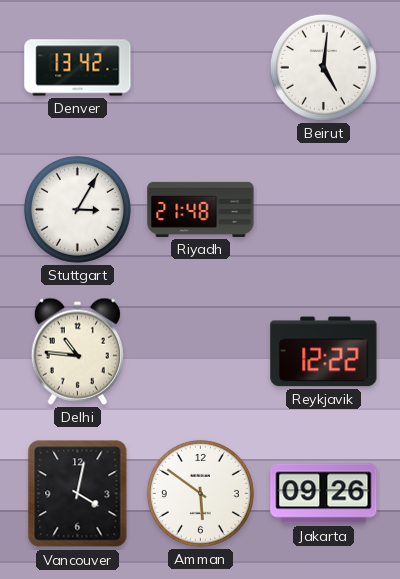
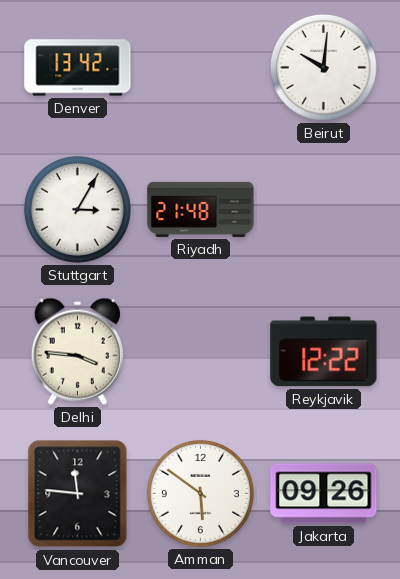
Beirut: 5:01 -> 10:01 (323, 67)
Delhi: 10:46 -> 3:46 (77, 351)
Vancouver: 4:02 -> 11:46 (78, 494)
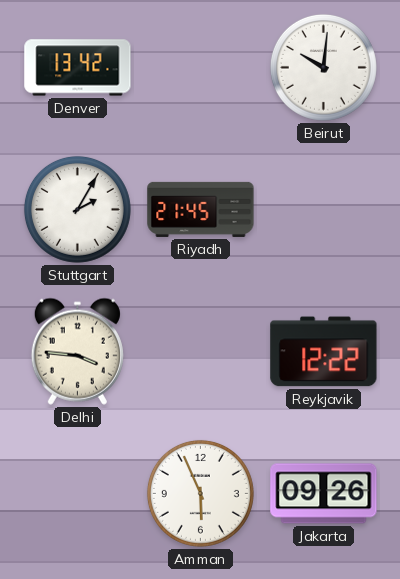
Stuttgart: 3:05 -> 2:05 (77, 209)
Riyadh: 21:48 -> 21:45 (201, 209)
Vancouver: 11:46 -> none (78, 494)
Amman: 5:51 -> 5:56 (200, 493)
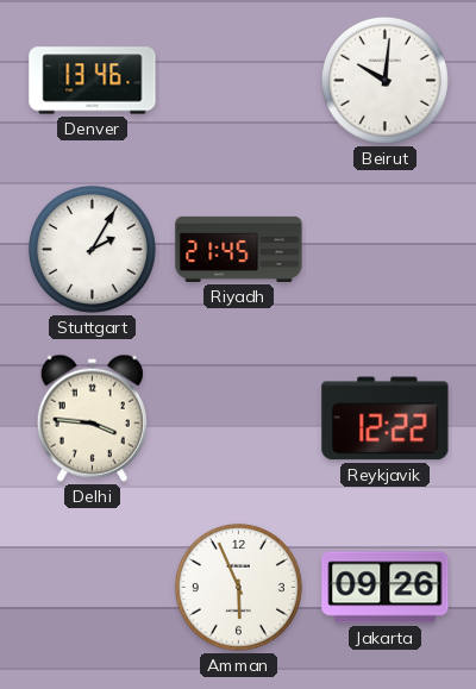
Denver: 13:42 -> 13:46 (93, 81)
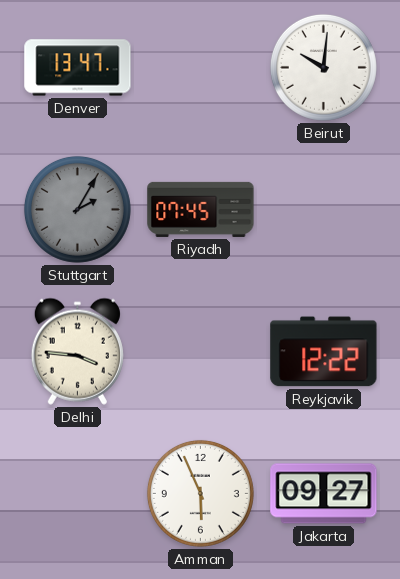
Denver: 13:46 -> 13:47 (78, 68)
Stuttgart dial: white -> grey (77, 209)
Riyadh: 21:45 -> 07:45 (201, 209)
Jakarta: 09:26 -> 09:27 (324, 494)
